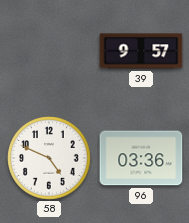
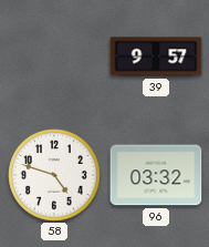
58: 4:49 -> 4:48 (54, 175)
96: 03:36 -> 03:32 (156, 175)
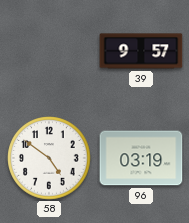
58: 4:48 -> 4:51 (49, 158)
96: 03:32 -> 03:19 (141, 158)
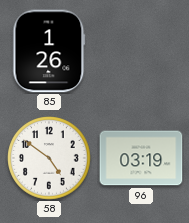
85: none -> 1:26 (49, 51)
39: 9:57 -> none (141, 51)
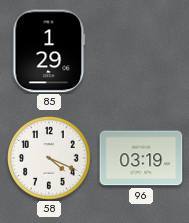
85: 1:26 -> 1:29 (49, 51)
58: 4:51 -> 4:19 (49, 158)
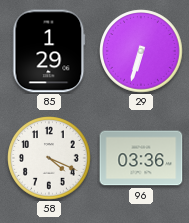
29: none -> 6:33 (141, 51)
96: 03:19 -> 03:36 (141, 158)
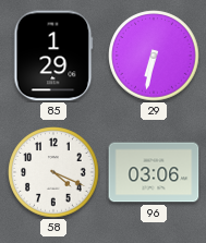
29: 6:33 -> 6:32 (154, 56)
96: 03:36 -> 03:06 (154, 172)
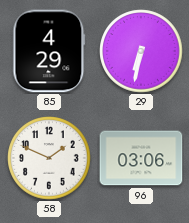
85: 1:29 -> 4:29 (49, 51)
58: 4:19 -> 1:49 (49, 158)
